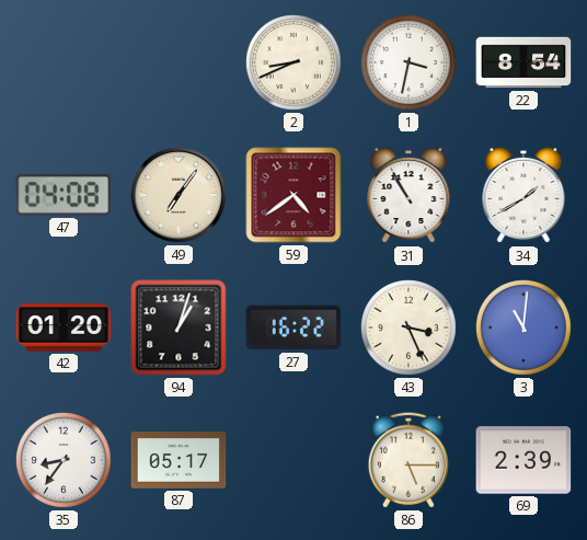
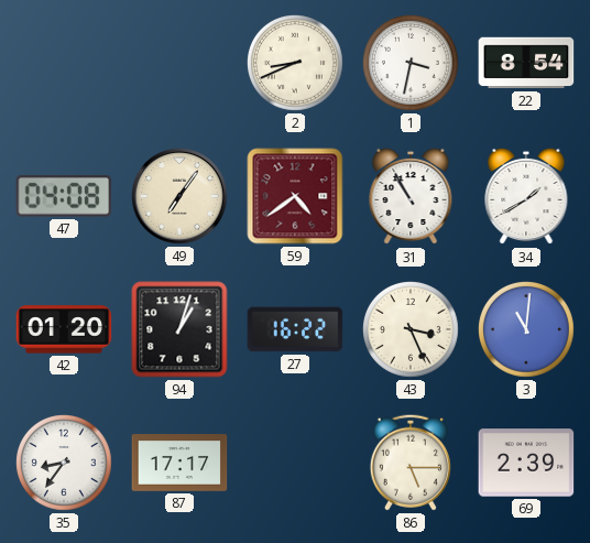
87: 05:17 -> 17:17 (179, 463)
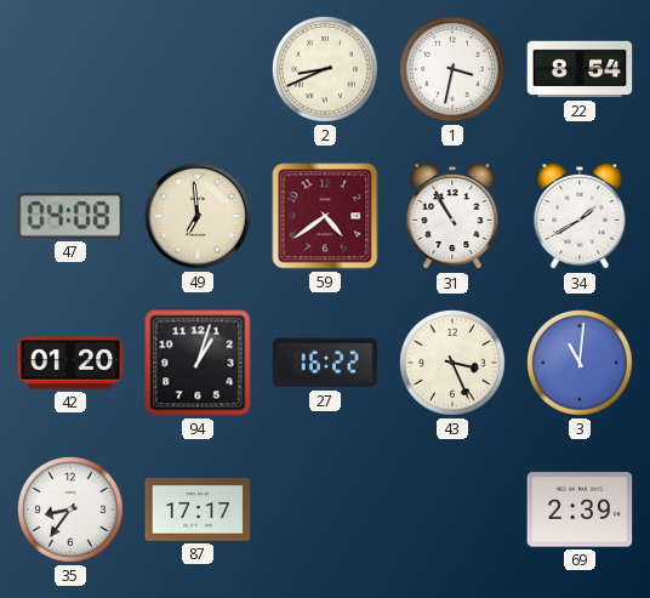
49: 7:06 -> 6:59 (198, 217)
86: 5:15 -> none (411, 463)
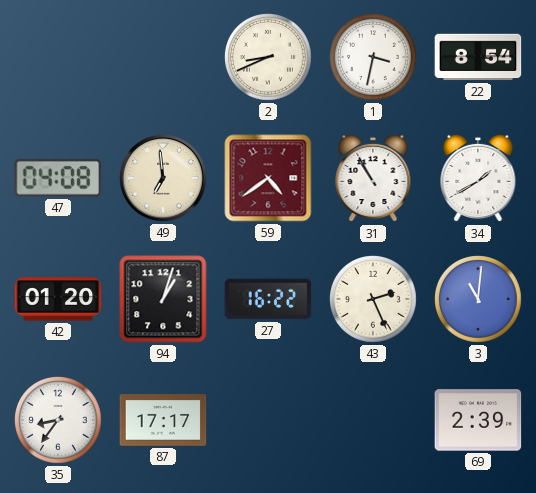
43: 3:26 -> 2:26 (374, 300)
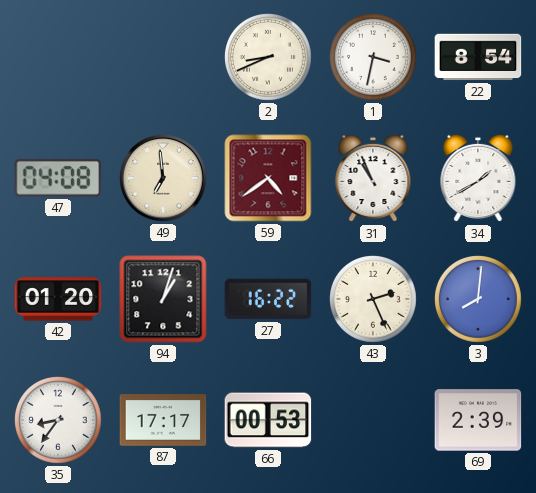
31: 10:55 -> 10:56 (373, 178)
3: 11:01 -> 8:01 (479, 300)
66: none -> 00:53 (268, 420)
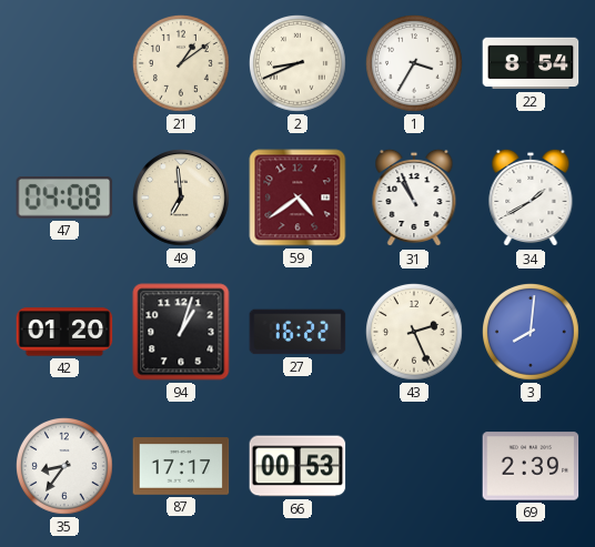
21: none -> 1:09 (182, 64)
1: 3:32 -> 3:35 (415, 64)
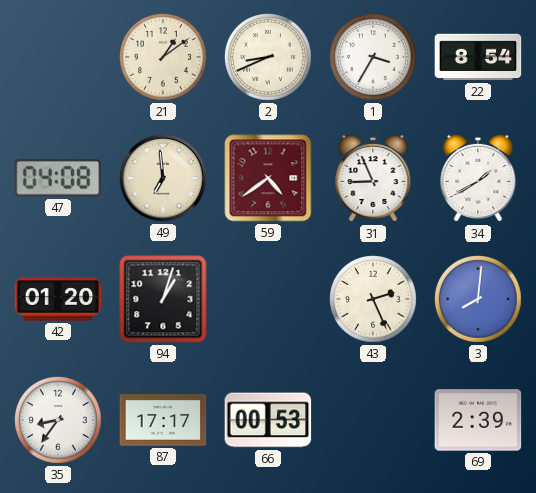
31: 10:56 -> 8:56 (373, 178)
27: 16:22 -> none (297, 332)
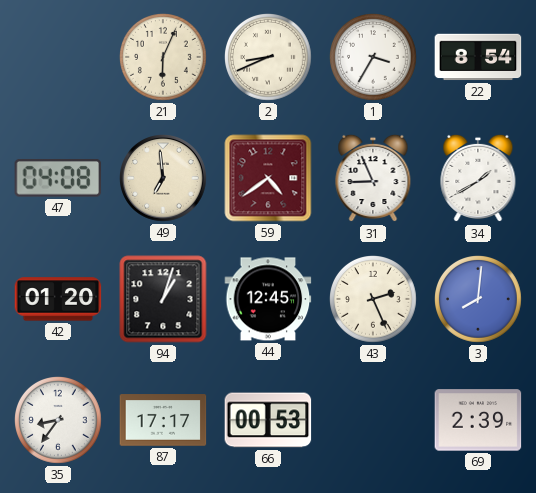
21: 1:09 -> 6:04 (164, 58)
44: none -> 12:45 (268, 299)
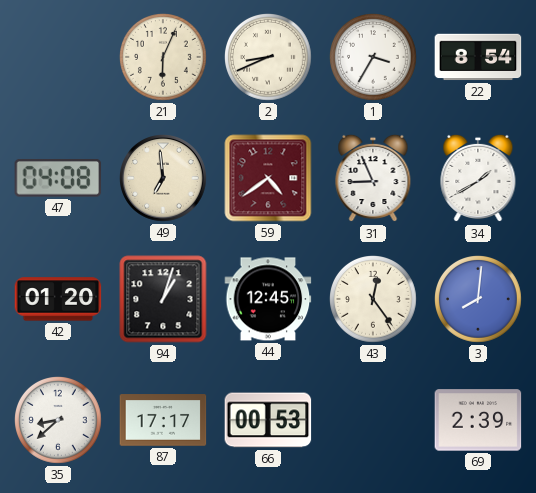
43: 2:26 -> 12:24 (374, 300)
35: 8:36 -> 8:38 (59, 421)
